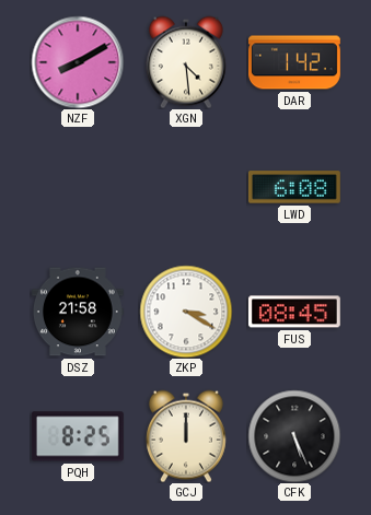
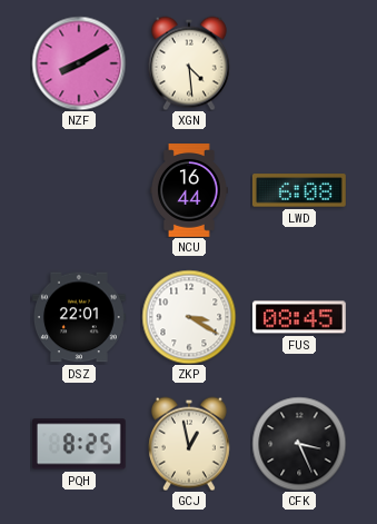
DAR: 1:42 -> none (295, 62)
NCU: none -> 16:44 (190, 191)
DSZ: 21:58 -> 22:01 (79, 317)
GCJ: 12:00 -> 12:58 (189, 444)
CFK: 5:26 -> 3:26 (299, 444)
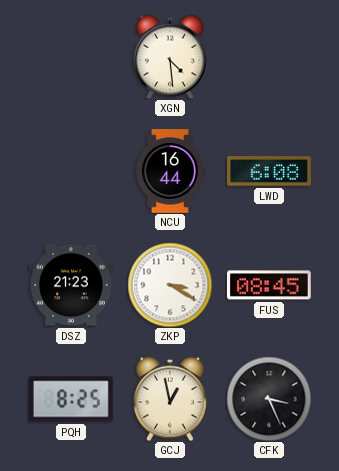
NZF: 8:10 -> none (79, 63)
DSZ: 22:01 -> 21:23 (71, 285)
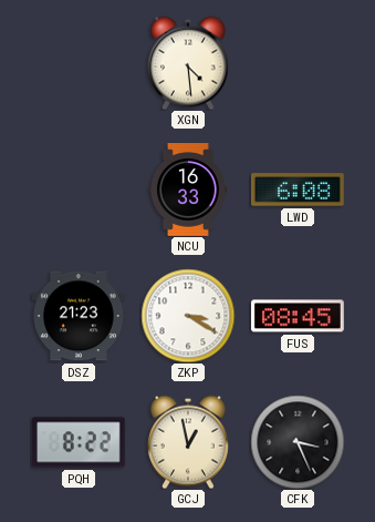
NCU: 16:44 -> 16:33 (189, 191)
PQH: 8:25 -> 8:22 (79, 442)
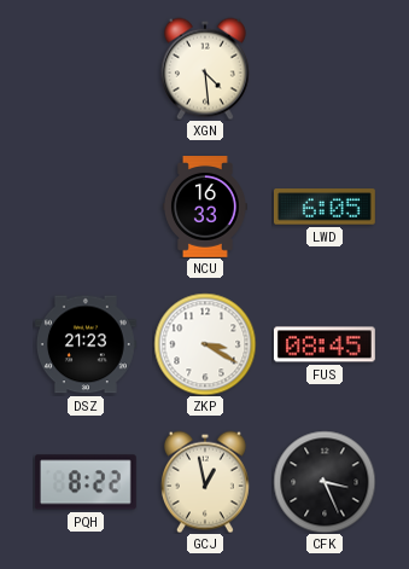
LWD: 6:08 -> 6:05 (325, 207)
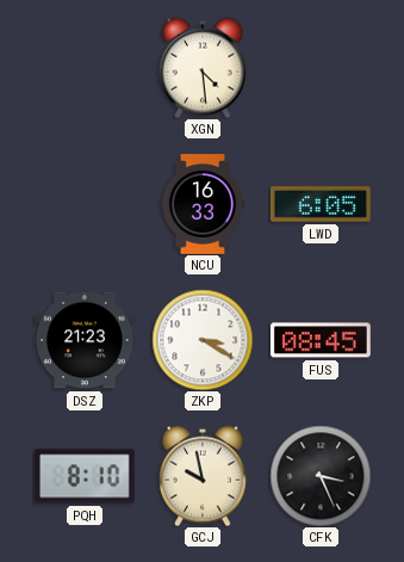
PQH: 8:22 -> 8:10 (85, 476)
GCJ: 12:58 -> 9:58 (203, 476)
